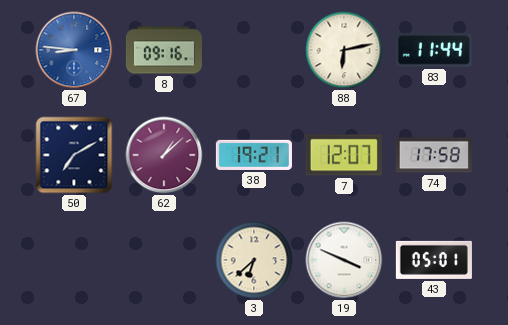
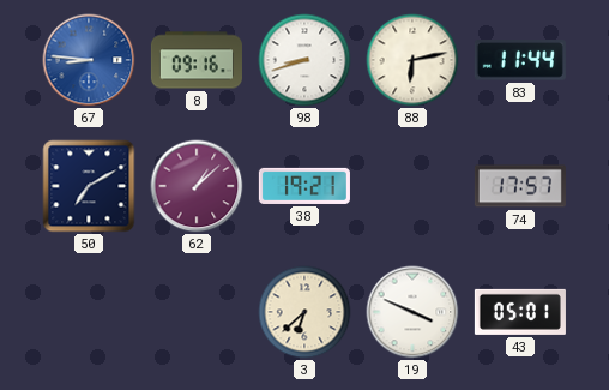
98: none -> 8:42 (304, 60)
7: 12:07 -> none (344, 155)
74: 17:58 -> 17:57 (520, 186)
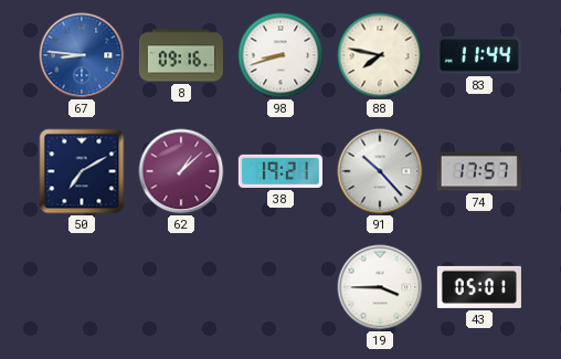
88: 6:13 -> 7:47 (380, 55)
91: none -> 10:23 (380, 171)
3: 6:38 -> none (304, 312)
19: 3:49 -> 3:45 (380, 287)
